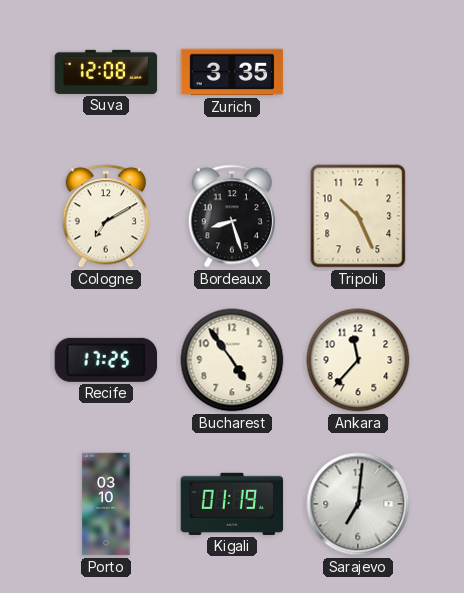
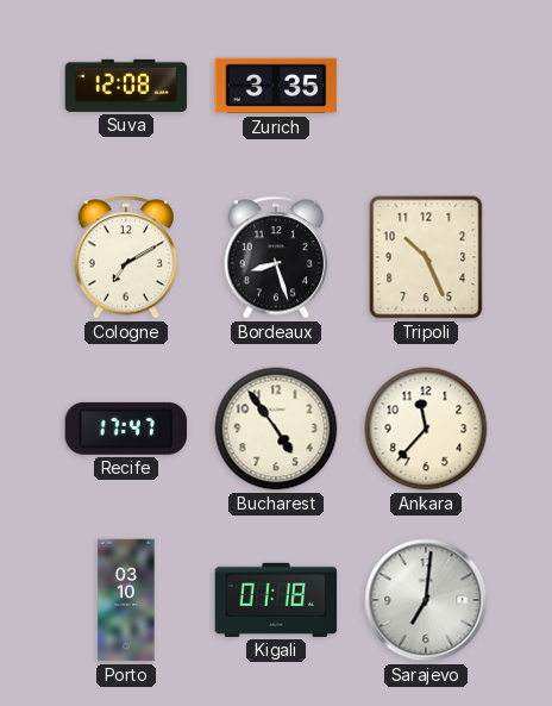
Recife: 17:25 -> 17:47 (126, 429)
Kigali: 01:19 -> 01:18 (276, 600)
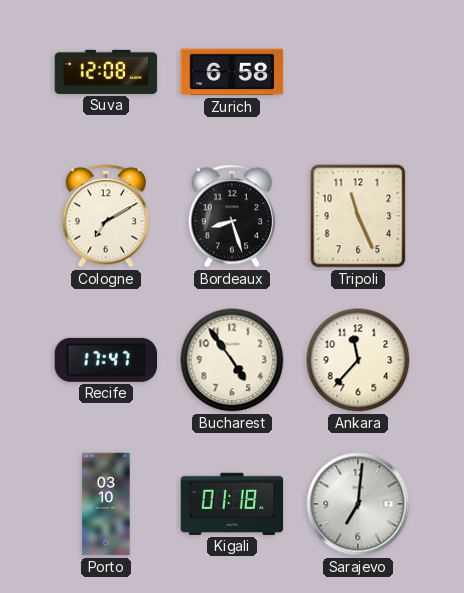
Zurich: 3:35 -> 6:58 (232, 72)
Tripoli: 10:26 -> 11:26 (358, 216)
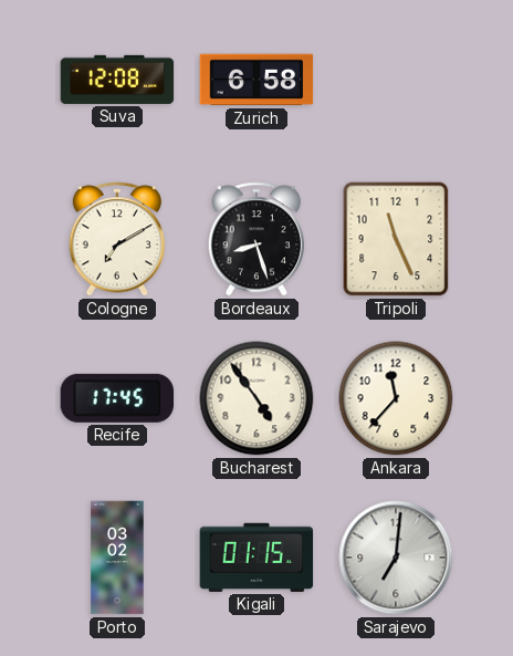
Recife: 17:47 -> 17:45 (117, 398)
Porto: 03:10 -> 03:02 (117, 558)
Kigali: 01:18 -> 01:15 (256, 558)
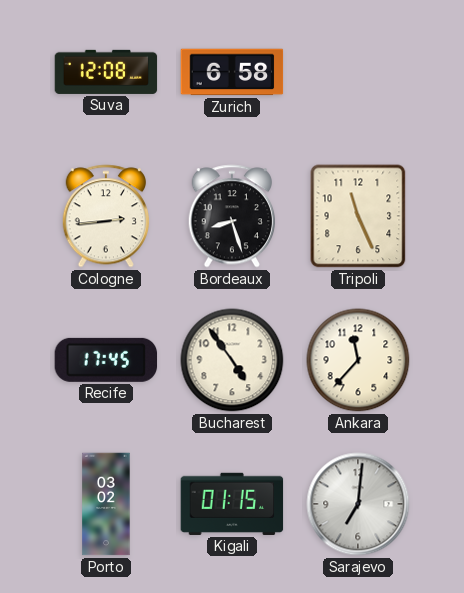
Cologne: 7:10 -> 2:44 (105, 216)
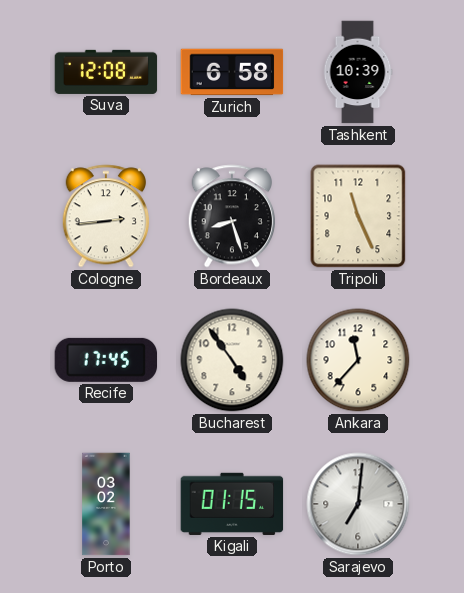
Tashkent: none -> 10:39 (358, 72)
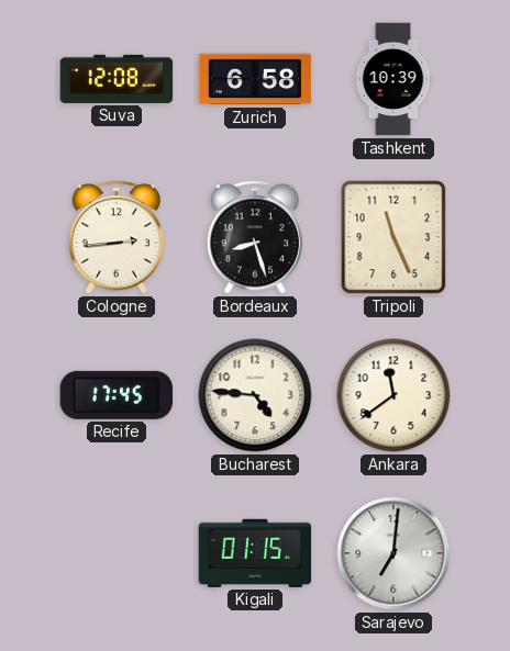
Bucharest: 4:54 -> 4:46 (255, 395)
Ankara: 11:37 -> 11:39 (393, 395)
Porto: 03:02 -> none (106, 504)
